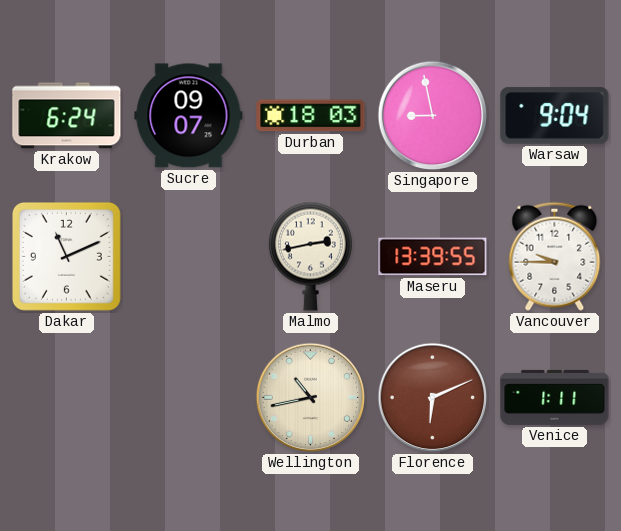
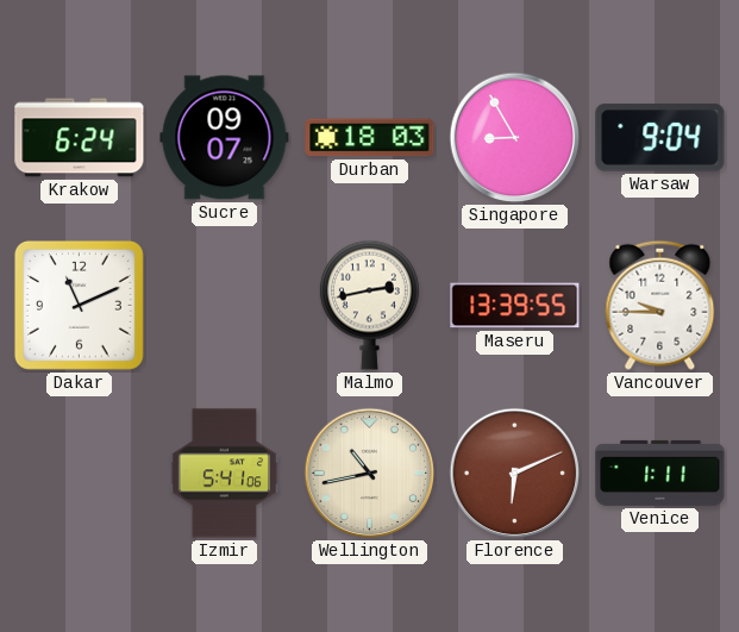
Singapore: 8:58 -> 8:55 (515, 138)
Izmir: none -> 5:41 (224, 474)
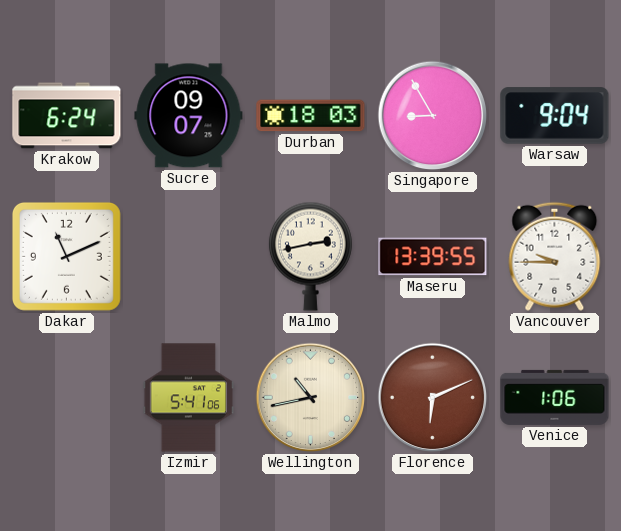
Venice: 1:11 -> 1:06 (555, 397)
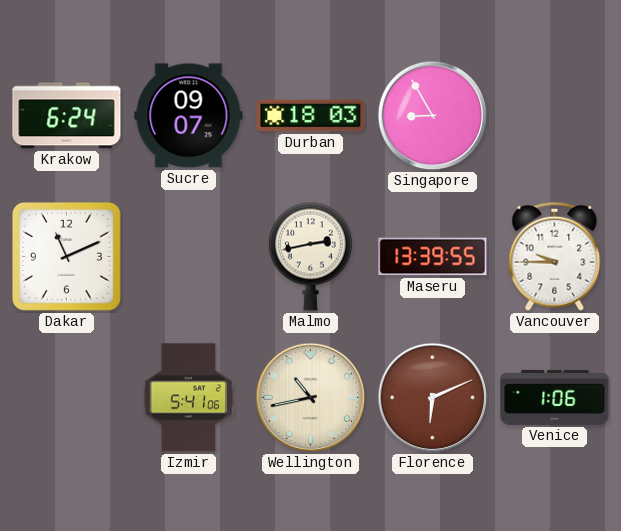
Warsaw: 9:04 -> none (555, 116)
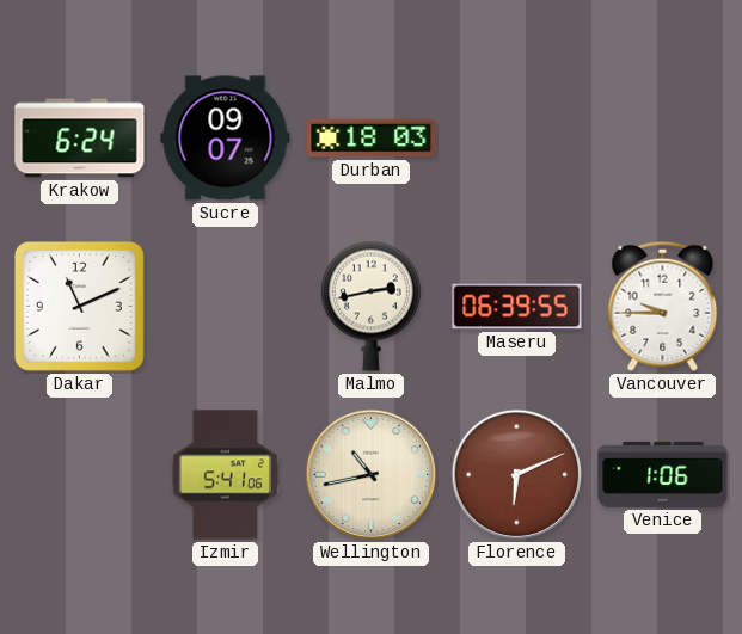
Singapore: 8:55 -> none (433, 116)
Maseru: 13:39 -> 06:39 (517, 307)
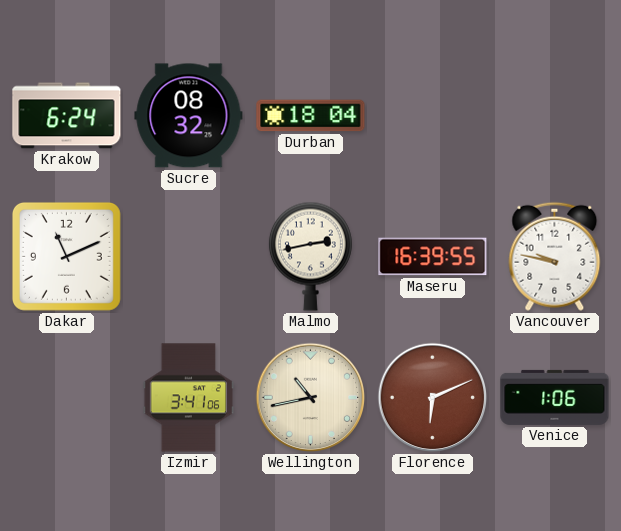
Sucre: 09:07 -> 08:32 (189, 116)
Durban: 18:03 -> 18:04 (311, 116)
Maseru: 06:39 -> 16:39 (433, 257)
Vancouver: 9:45 -> 9:47 (555, 256)
Izmir: 5:41 -> 3:41 (188, 398)
